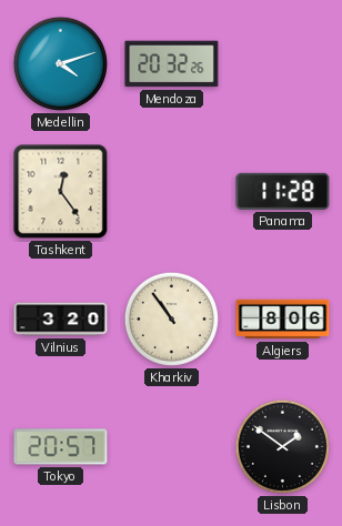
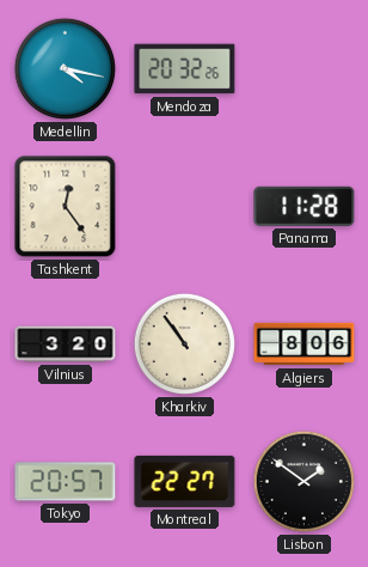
Medellin: 4:12 -> 4:17 (65, 68)
Montreal: none -> 22:27 (185, 481)
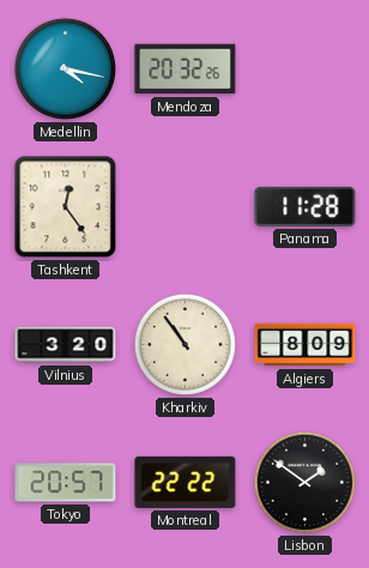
Algiers: 8:06 -> 8:09 (306, 345)
Montreal: 22:27 -> 22:22 (186, 482)
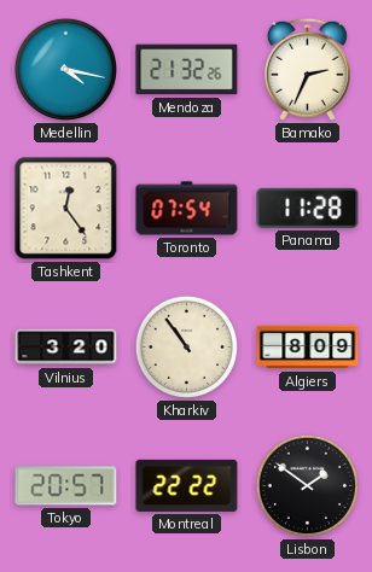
Mendoza: 20:32 -> 21:32 (187, 70)
Bamako: none -> 2:34 (307, 69)
Toronto: none -> 07:54 (187, 209)
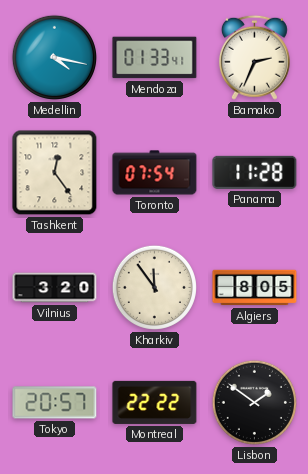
Mendoza: 21:32 -> 01:33 (155, 58)
Kharkiv: 10:54 -> 11:54 (154, 287)
Algiers: 8:09 -> 8:05 (255, 288)
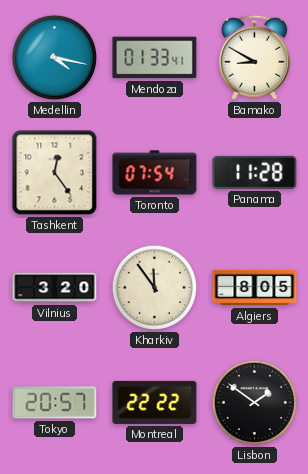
Bamako: 2:34 -> 8:50 (254, 57)
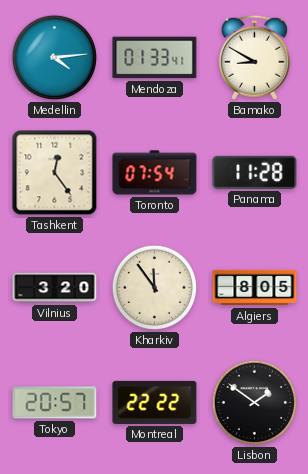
Medellin: 4:17 -> 4:14 (54, 57)
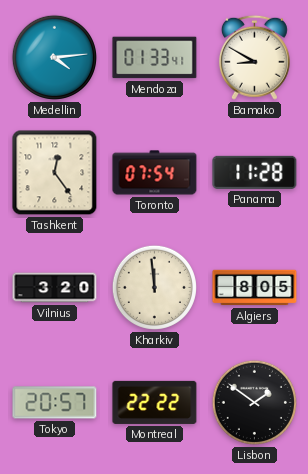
Kharkiv: 11:54 -> 11:59 (154, 287)
